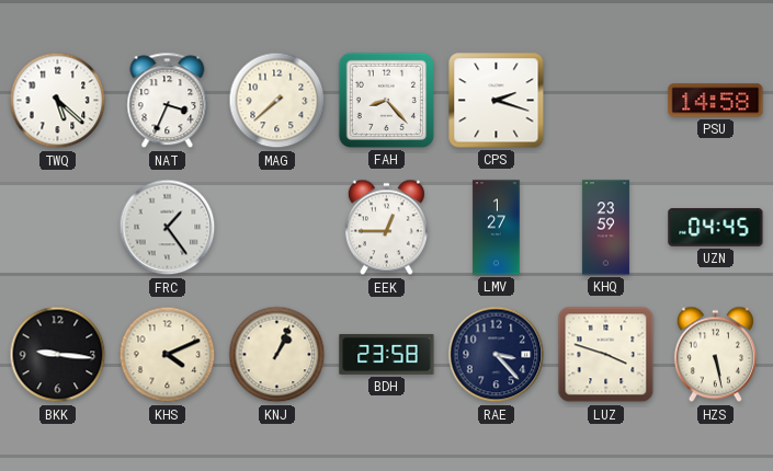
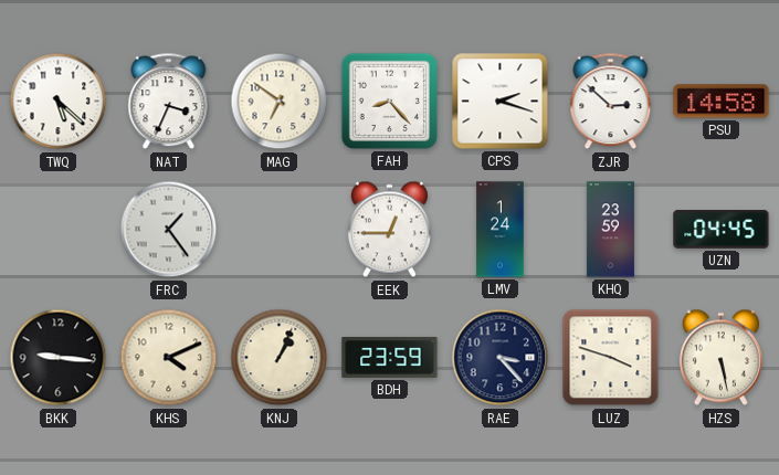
MAG: 7:38 -> 6:51 (280, 102)
ZJR: none -> 2:52 (611, 102)
LMV: 1:27 -> 1:24 (501, 230)
BDH: 23:58 -> 23:59 (390, 357)
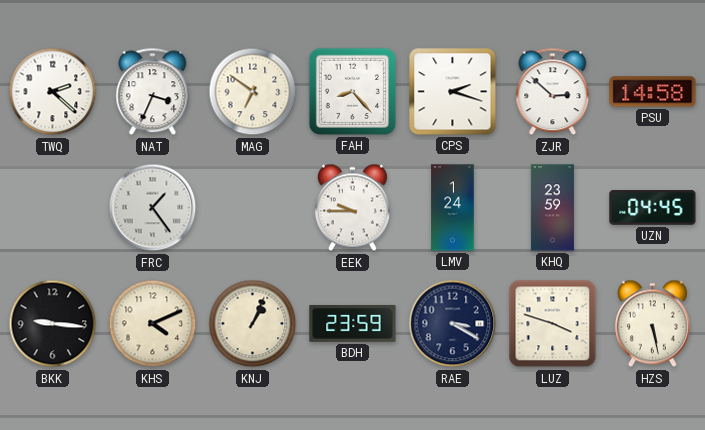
TWQ: 5:22 -> 2:22 (53, 92)
EEK: 12:45 -> 9:45 (352, 208)
RAE: 3:23 -> 3:20 (453, 324)
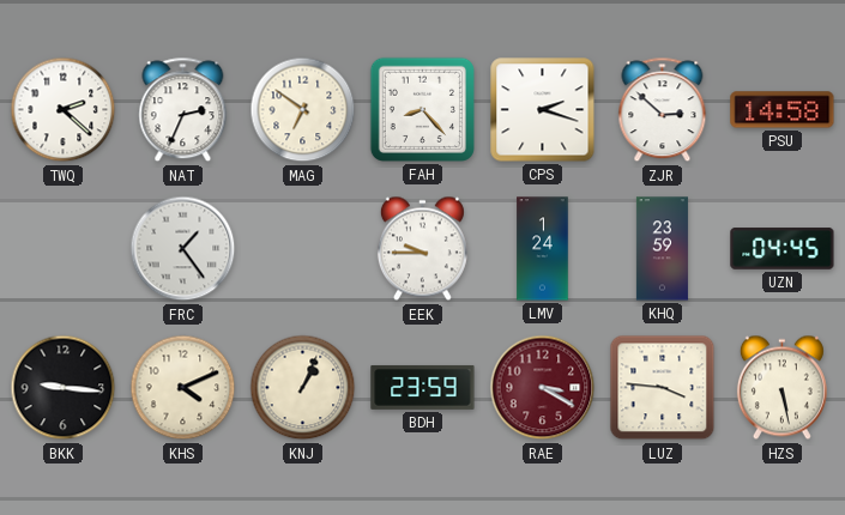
NAT: 3:34 -> 2:34 (183, 110)
RAE dial: navy -> burgundy (543, 388)
LUZ: 3:48 -> 3:46 (663, 388)
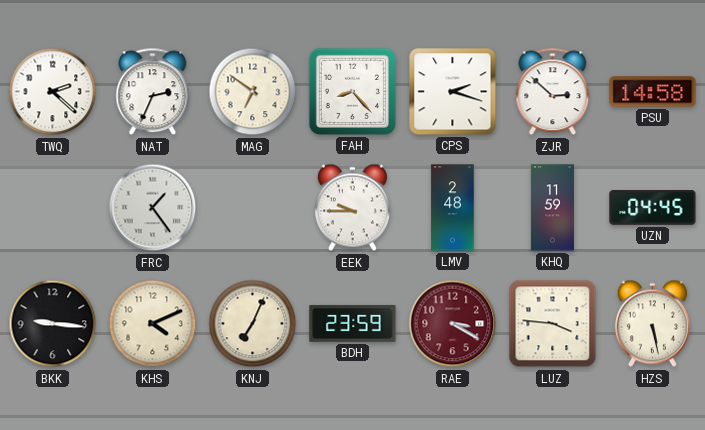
LMV: 1:24 -> 2:48 (453, 208)
KHQ: 23:59 -> 11:59 (552, 208)
KNJ: 1:04 -> 7:04 (253, 324)
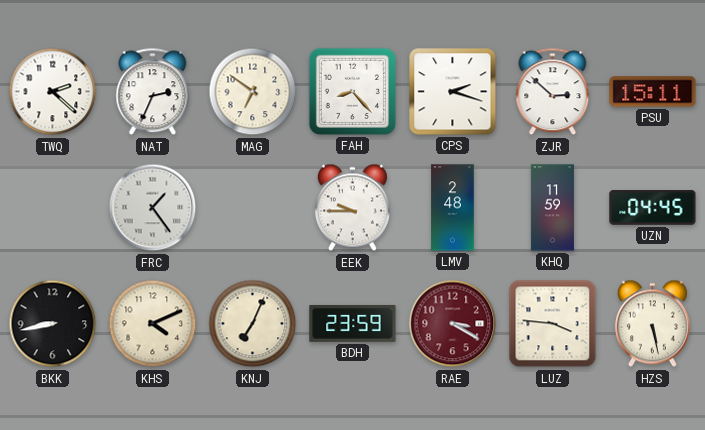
PSU: 14:58 -> 15:11 (653, 92)
BKK: 9:16 -> 8:43 (53, 324)
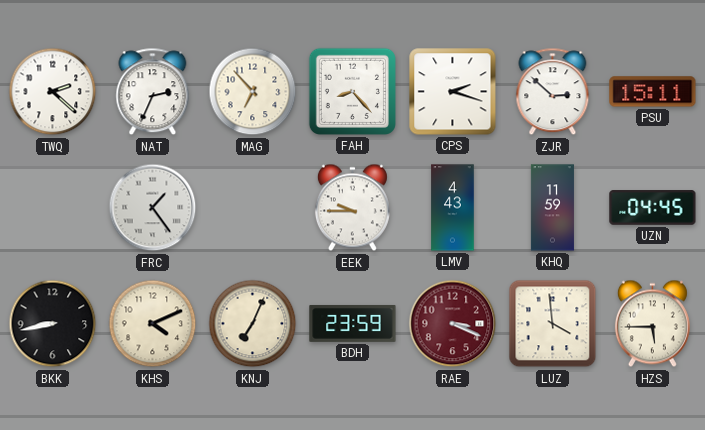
MAG: 6:51 -> 6:53 (253, 92)
LMV: 2:48 -> 4:43 (453, 208)
RAE: 3:20 -> 3:19 (453, 324)
LUZ: 3:46 -> 3:59 (553, 324)
HZS: 5:28 -> 5:45 (652, 324)
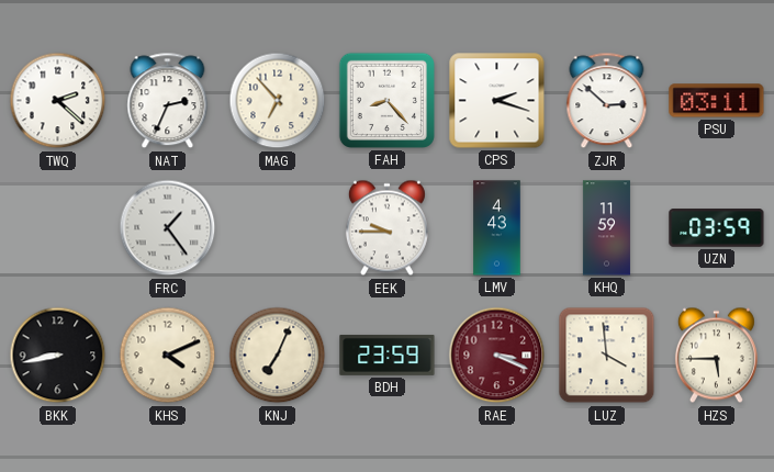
PSU: 15:11 -> 03:11 (717, 101)
UZN: 04:45 -> 03:59 (717, 228)
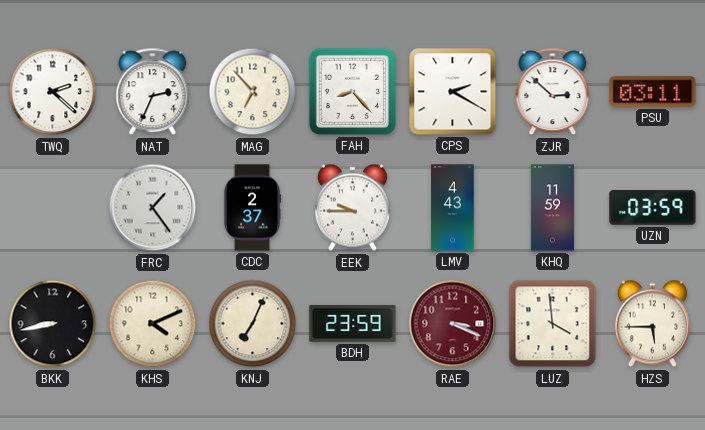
CPS: 2:18 -> 2:20 (453, 92)
CDC: none -> 2:37 (252, 208)
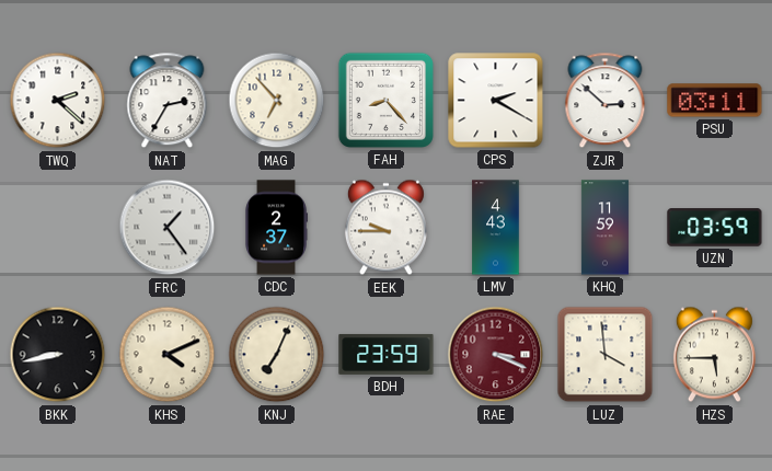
NAT: 2:34 -> 2:35 (168, 101)
